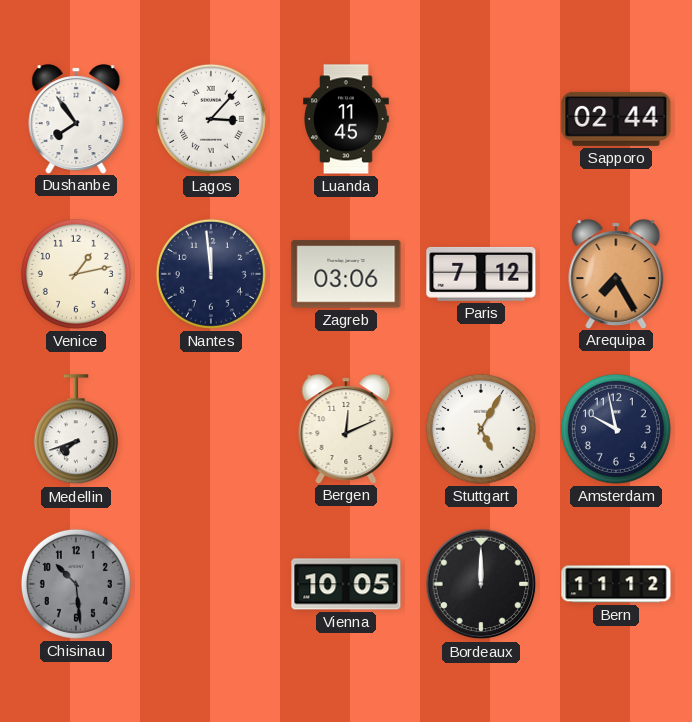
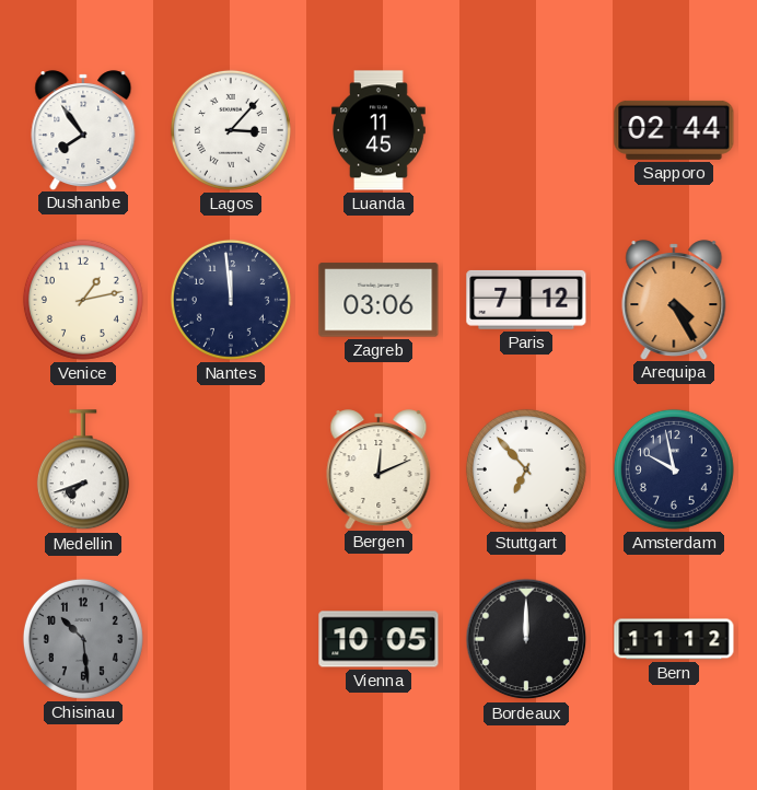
Arequipa: 7:25 -> 4:25 (674, 300)
Stuttgart: 5:05 -> 6:53 (526, 469)
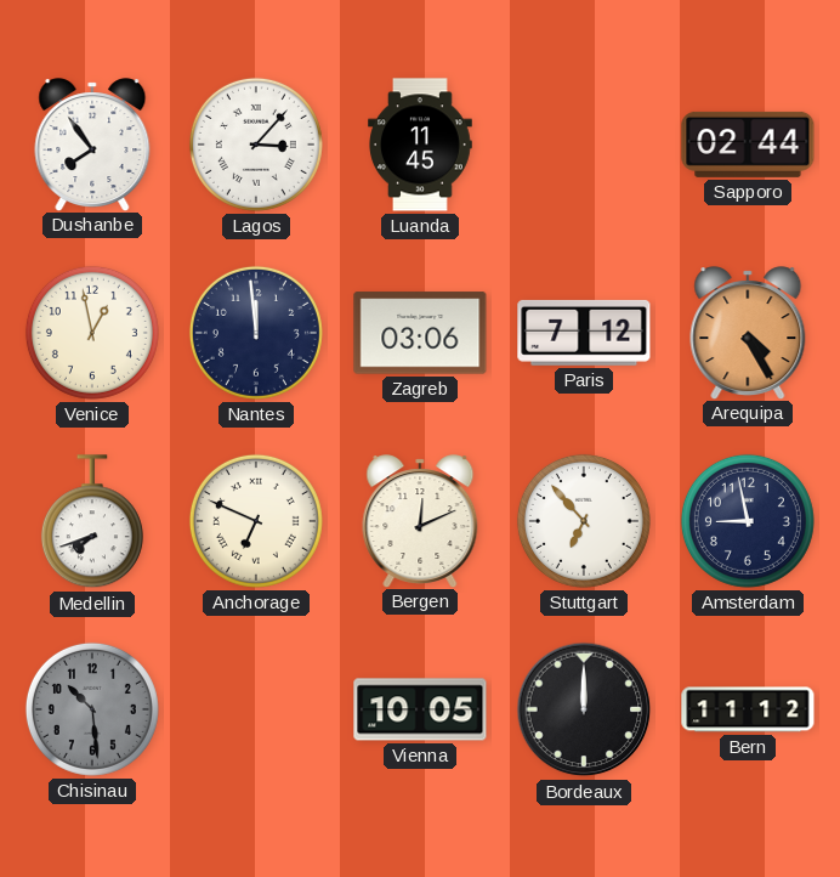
Venice: 1:13 -> 12:58 (92, 333)
Anchorage: none -> 6:49 (256, 521)
Amsterdam: 9:58 -> 8:58 (748, 521)
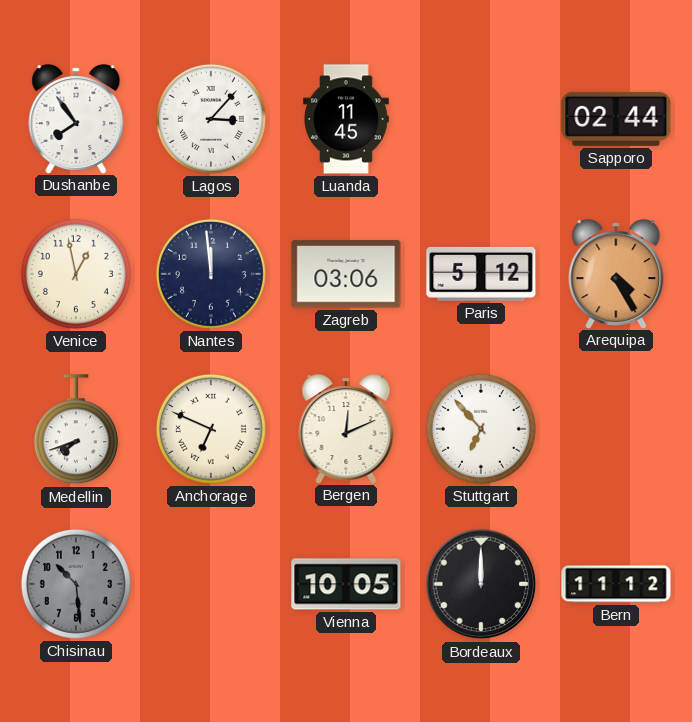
Paris: 7:12 -> 5:12 (481, 274)
Amsterdam: 8:58 -> none (748, 521)
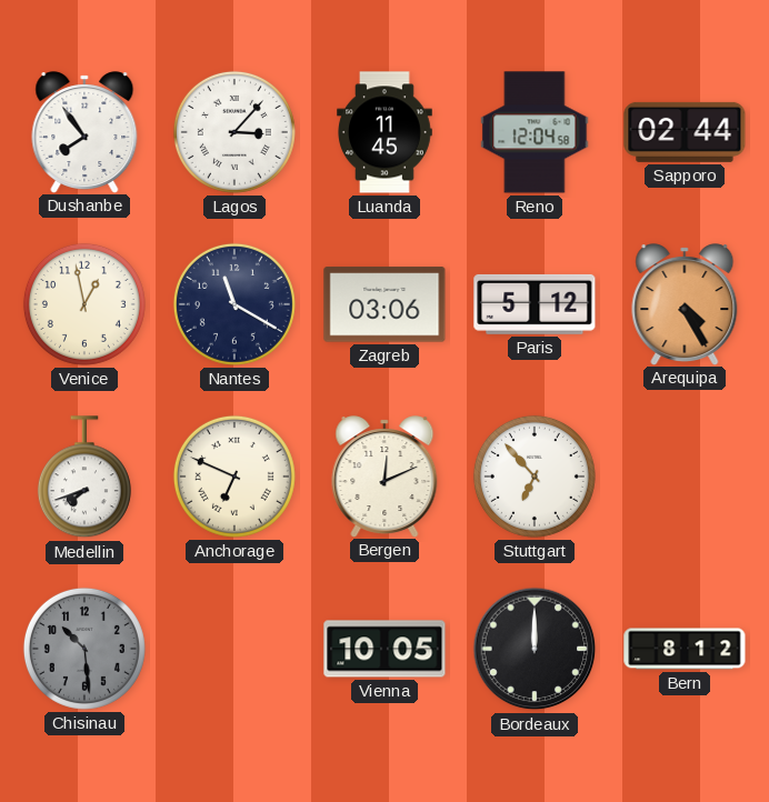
Reno: none -> 12:04 (535, 132)
Nantes: 11:59 -> 11:20 (234, 304)
Bern: 11:12 -> 8:12 (685, 649)
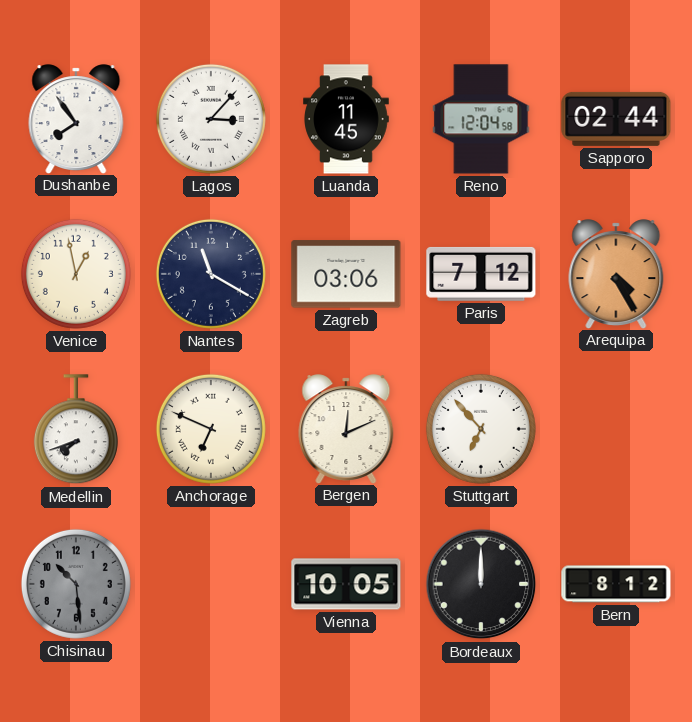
Paris: 5:12 -> 7:12 (481, 274)
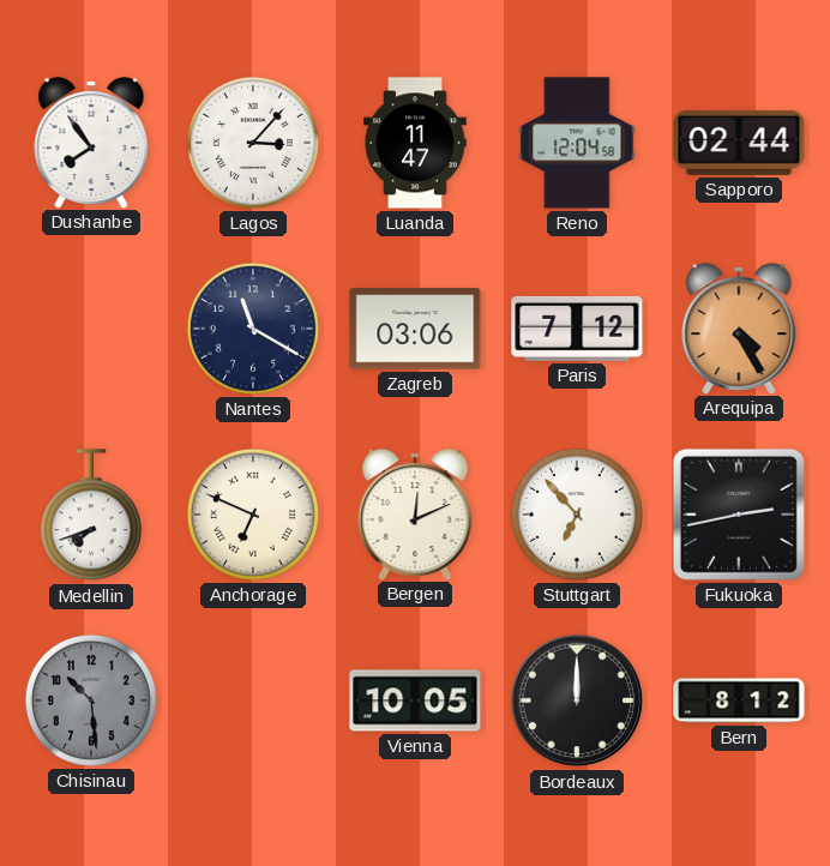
Luanda: 11:45 -> 11:47 (415, 143)
Venice: 12:58 -> none (76, 274)
Fukuoka: none -> 2:43 (739, 515)
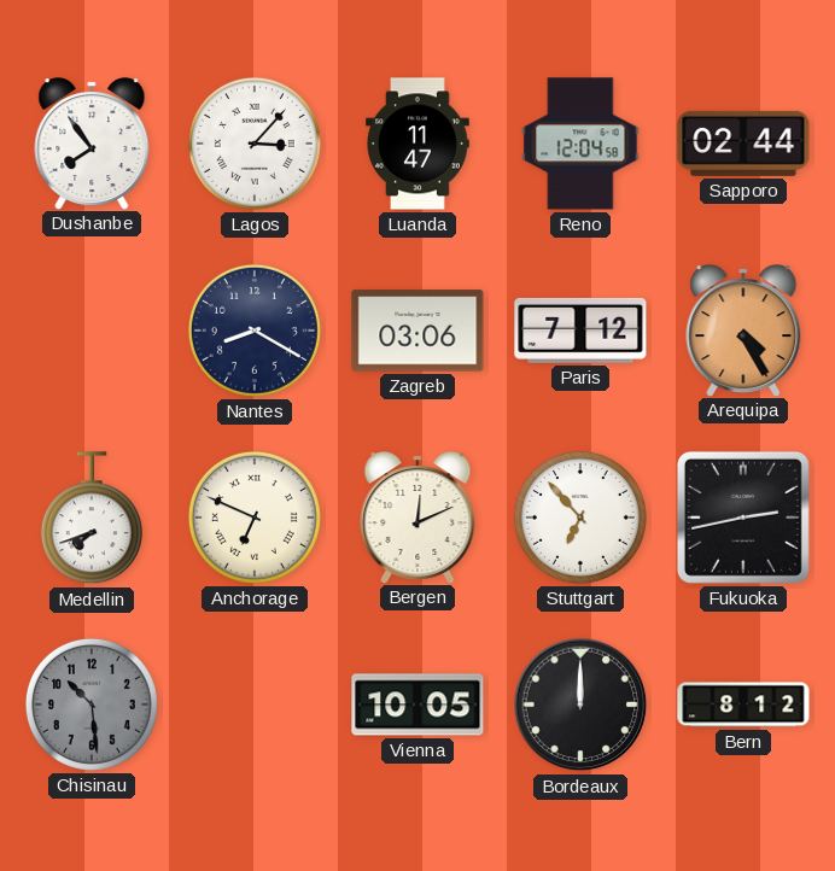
Nantes: 11:20 -> 8:20 (255, 331)
